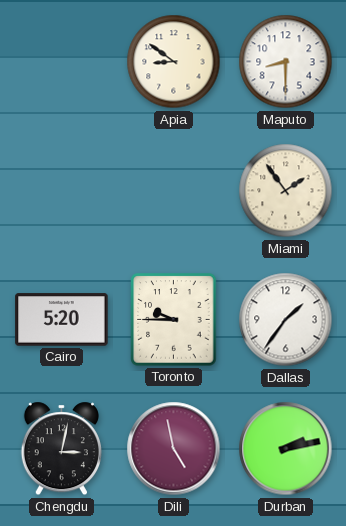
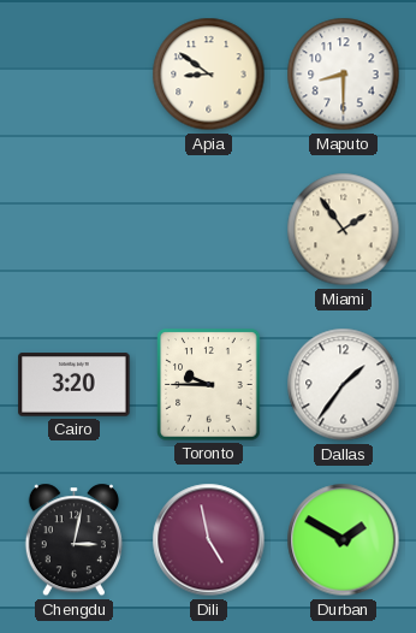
Cairo: 5:20 -> 3:20 (75, 385)
Durban: 2:13 -> 1:50 (344, 540)
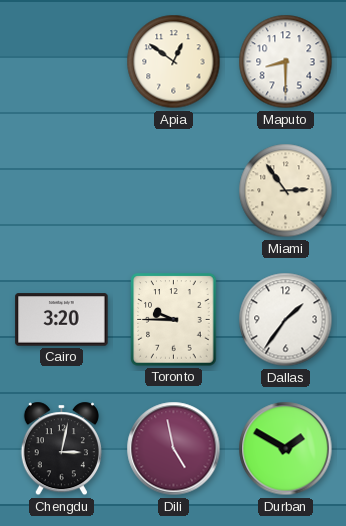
Apia: 8:51 -> 12:51 (174, 62)
Miami: 1:54 -> 2:54 (286, 191)
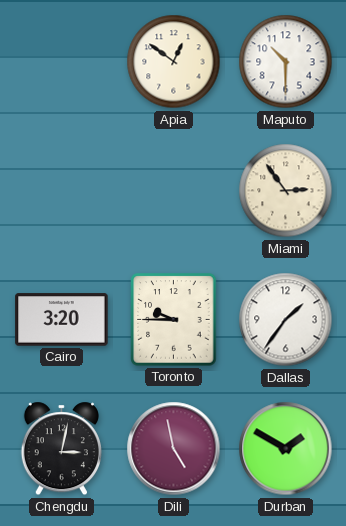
Maputo: 8:30 -> 10:30 (286, 62)
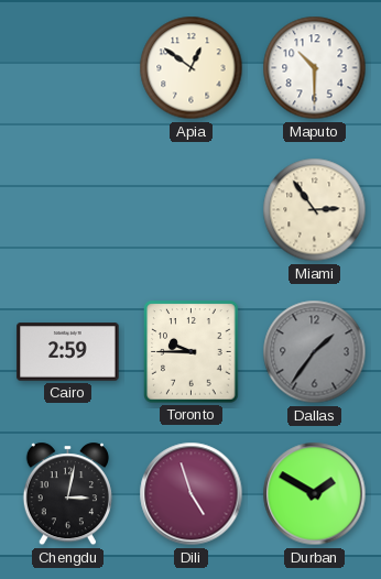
Cairo: 3:20 -> 2:59 (68, 352)
Dallas dial: white -> grey (315, 352)
Dili: 4:58 -> 4:57 (192, 494)
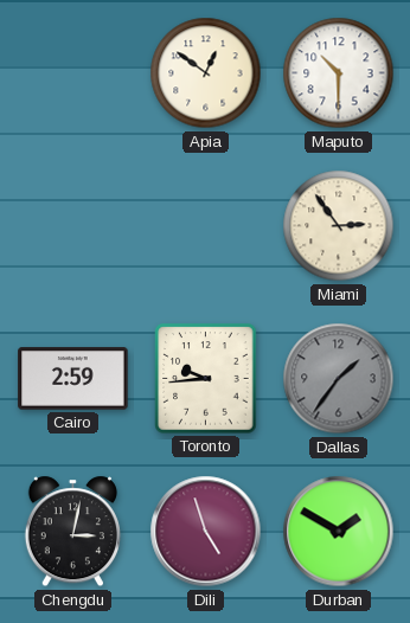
Toronto: 9:45 -> 9:44 (206, 379)
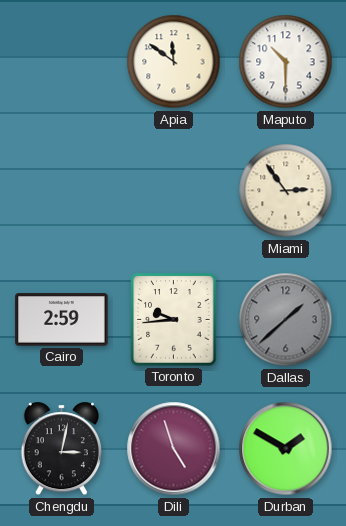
Apia: 12:51 -> 11:51 (174, 62)
Dallas: 1:36 -> 1:38 (286, 320)
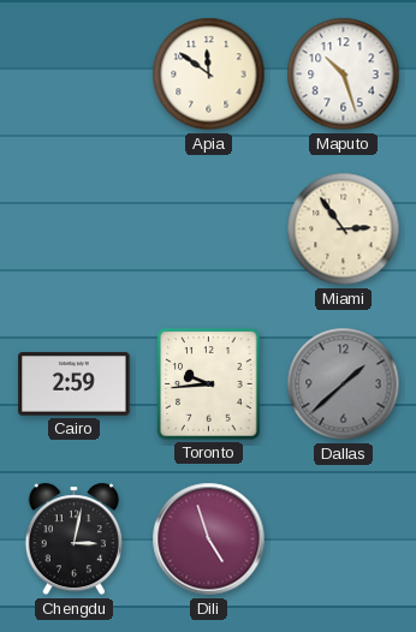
Maputo: 10:30 -> 10:27 (344, 74)
Durban: 1:50 -> none (286, 449)
